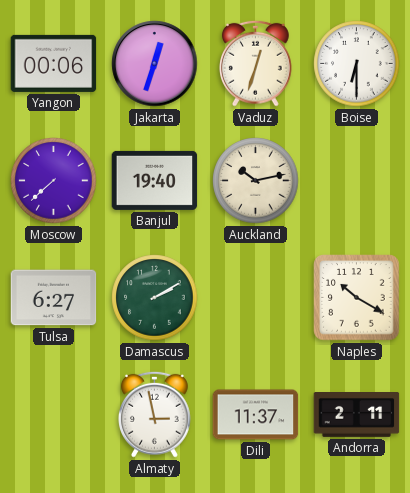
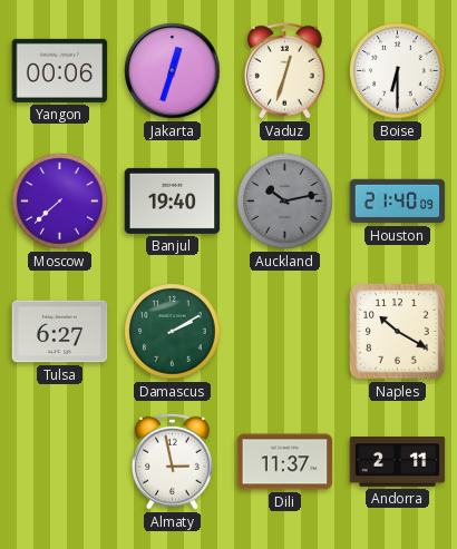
Auckland dial: cream -> grey (285, 202)
Houston: none -> 21:40 (398, 202)
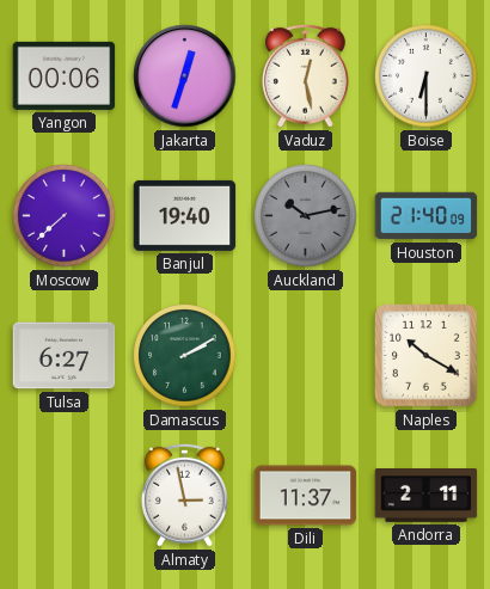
Vaduz: 12:33 -> 12:28 (306, 75)
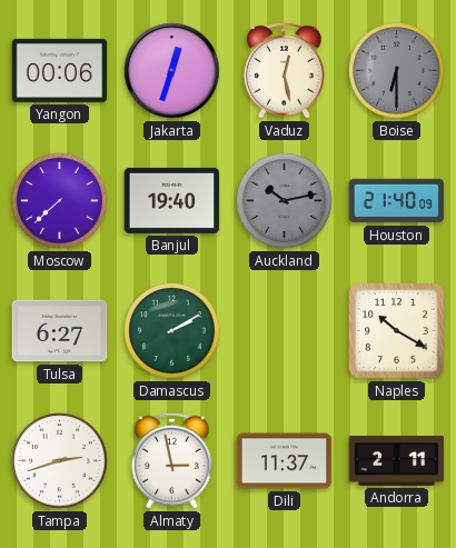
Boise dial: white -> grey (397, 71)
Tampa: none -> 2:42 (60, 461)
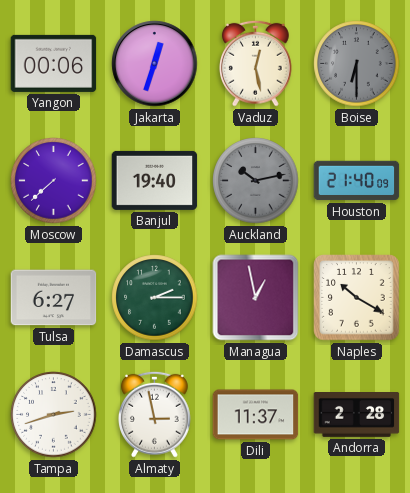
Damascus: 2:10 -> 2:15 (155, 298)
Managua: none -> 12:58 (256, 298)
Andorra: 2:11 -> 2:28 (357, 415)
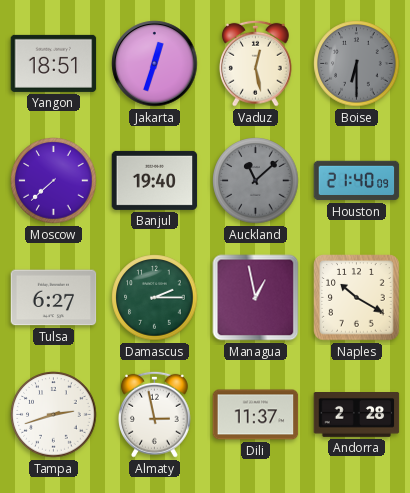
Yangon: 00:06 -> 18:51 (54, 63)
Auckland: 10:13 -> 11:08 (256, 181)
